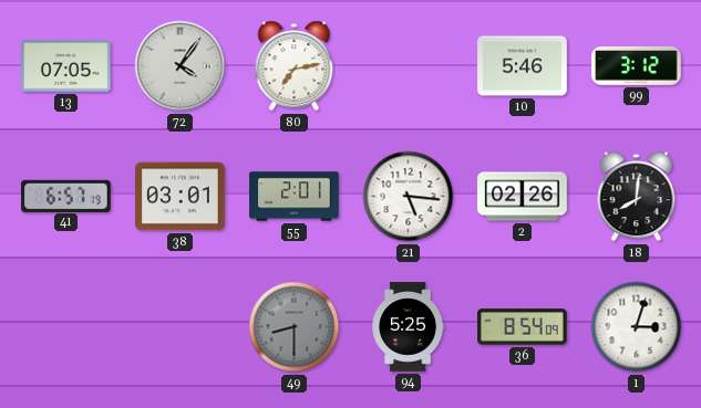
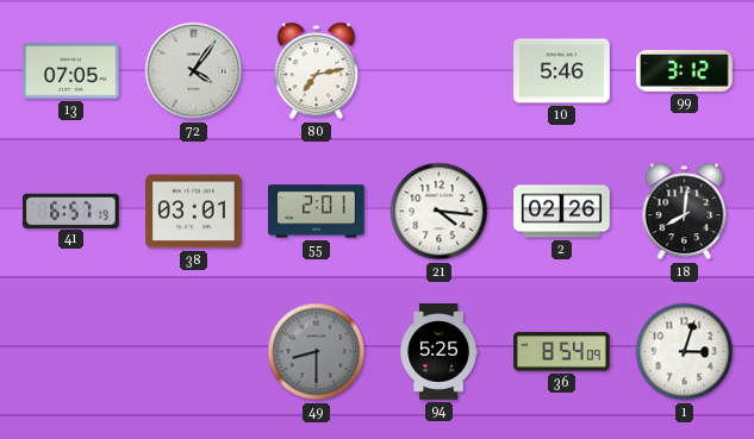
21: 5:16 -> 4:16 (440, 212)
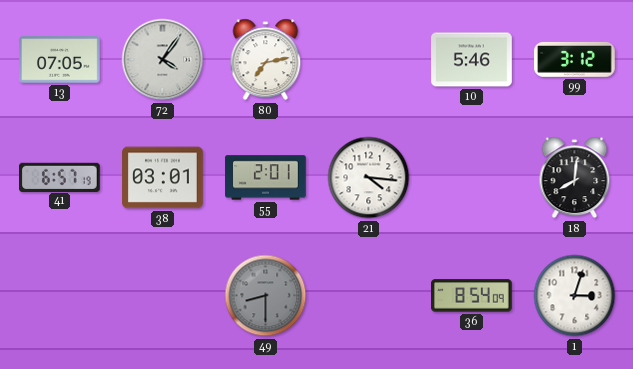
2: 02:26 -> none (562, 212)
94: 5:25 -> none (438, 352)
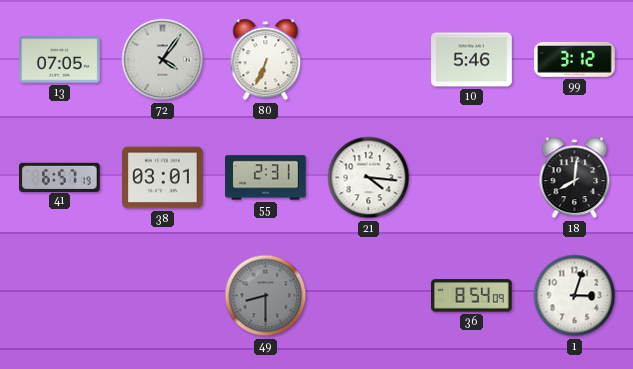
80: 7:13 -> 6:34 (266, 60)
55: 2:01 -> 2:31 (266, 178)
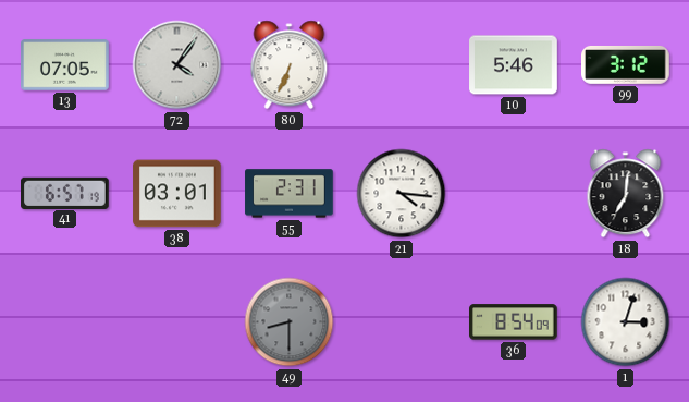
18: 8:01 -> 7:01 (626, 194)
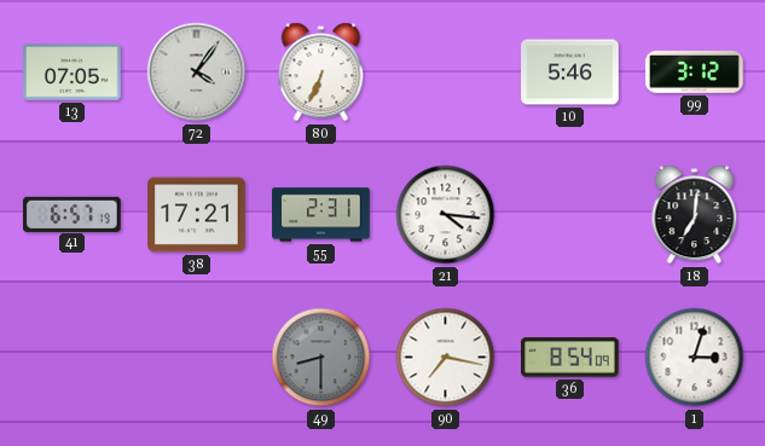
38: 03:01 -> 17:21 (197, 215)
90: none -> 7:17 (446, 358)
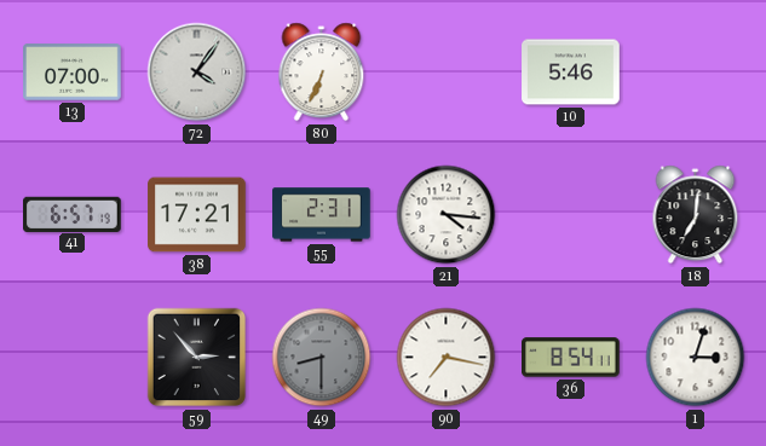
13: 07:05 -> 07:00 (73, 73)
99: 3:12 -> none (695, 73)
59: none -> 2:53 (197, 358)
36: 8:54:09 -> 8:54:11 (571, 358)
